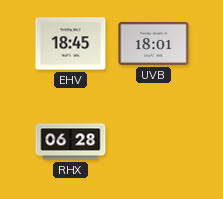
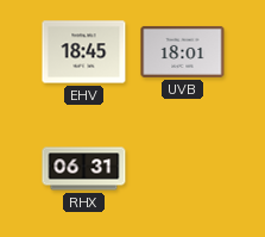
RHX: 06:28 -> 06:31 (84, 169)
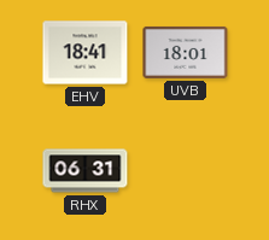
EHV: 18:45 -> 18:41 (86, 53)
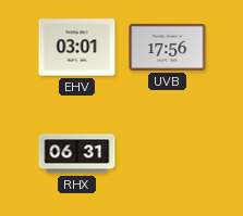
EHV: 18:41 -> 03:01 (77, 48)
UVB: 18:01 -> 17:56 (168, 47)
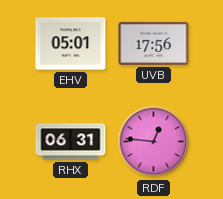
EHV: 03:01 -> 05:01 (71, 44)
RDF: none -> 12:46 (154, 142)
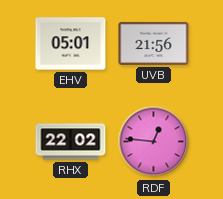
UVB: 17:56 -> 21:56 (154, 43)
RHX: 06:31 -> 22:02 (71, 142)
